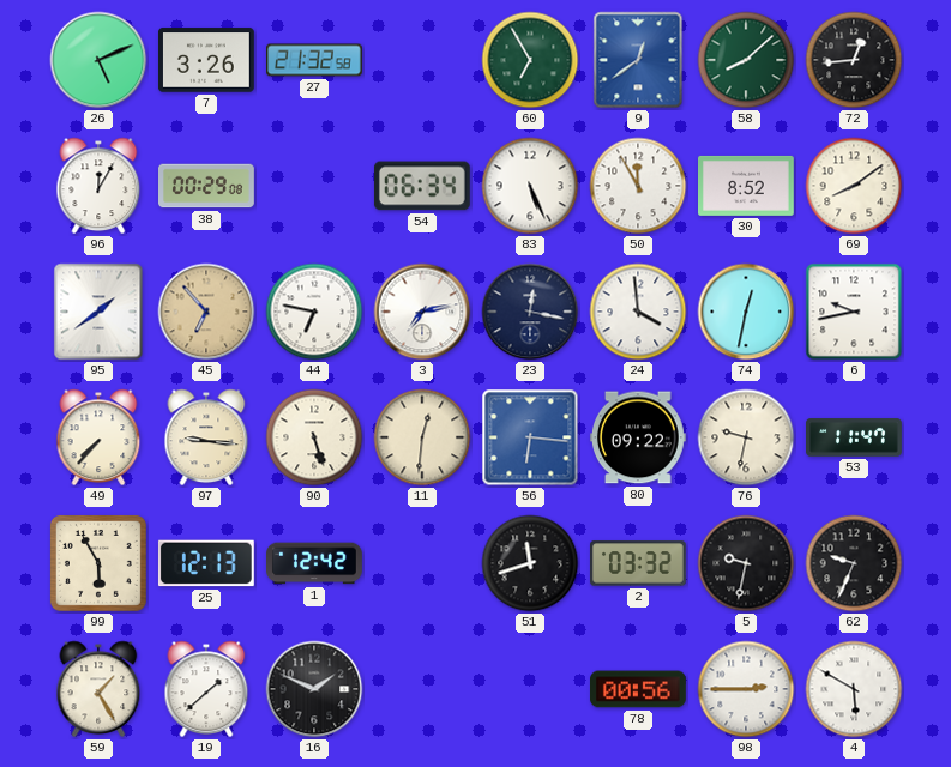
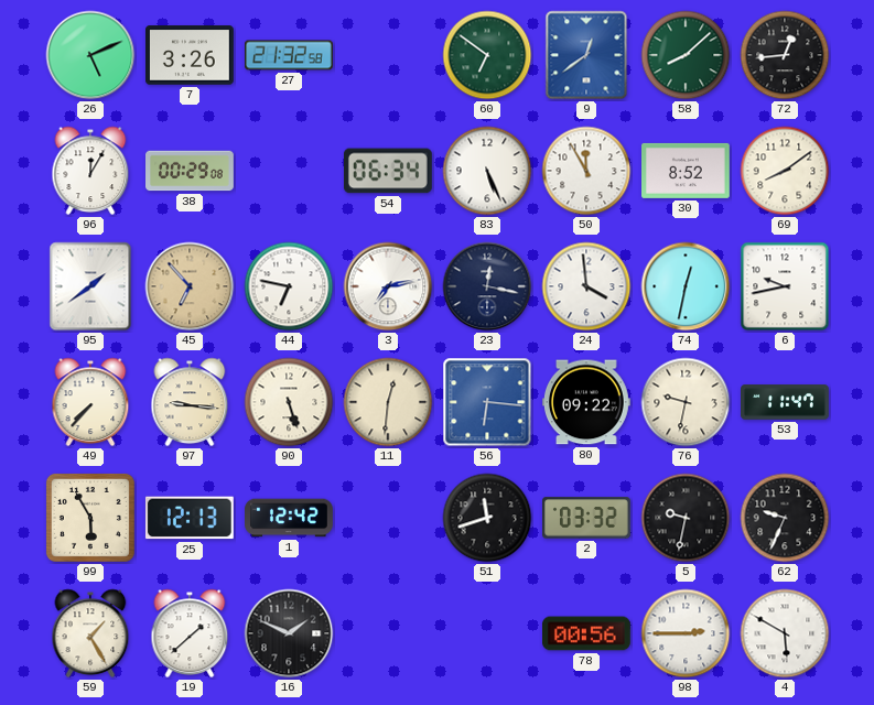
60: 6:55 -> 6:51 (487, 55)
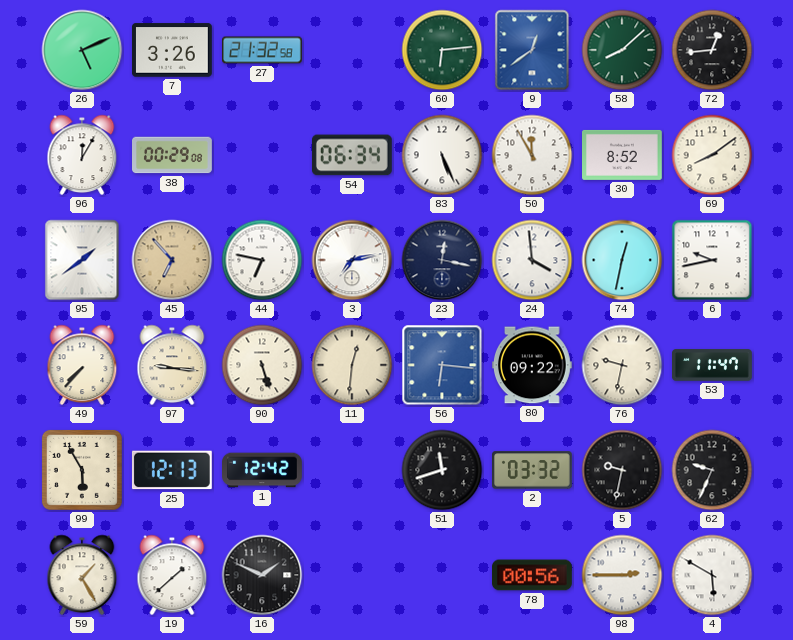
60: 6:51 -> 6:14 (442, 50)
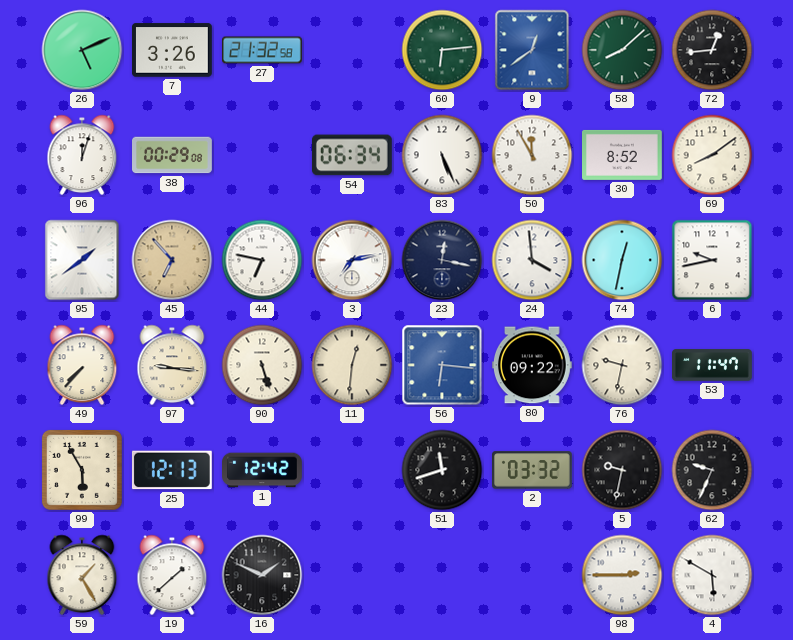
96: 12:05 -> 12:03 (82, 155)
78: 00:56 -> none (533, 575)
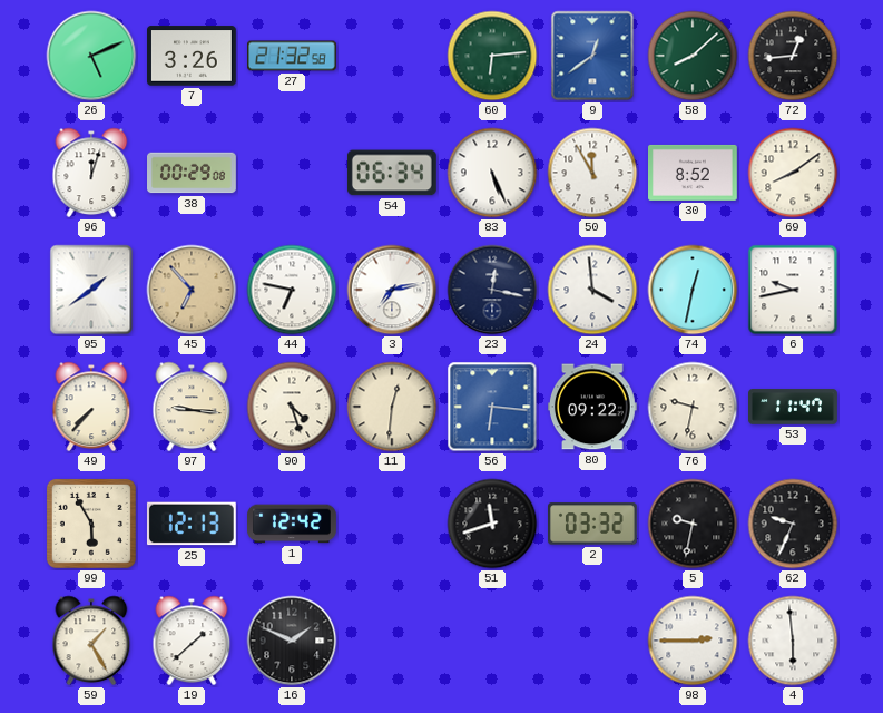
90: 5:27 -> 4:27 (292, 407)
4: 5:50 -> 5:59 (793, 641)
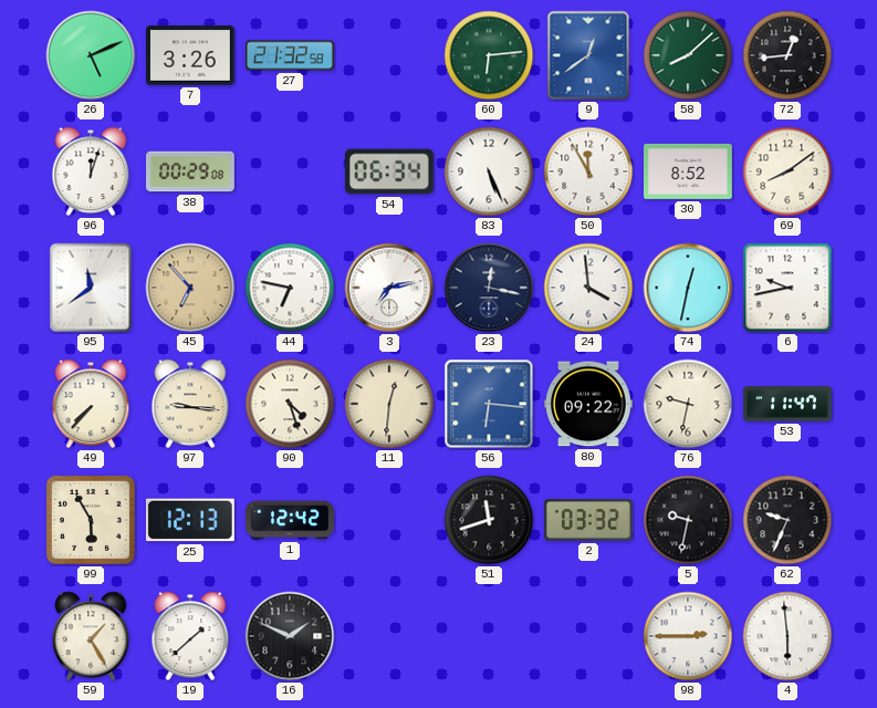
95: 1:39 -> 11:39 (91, 288)
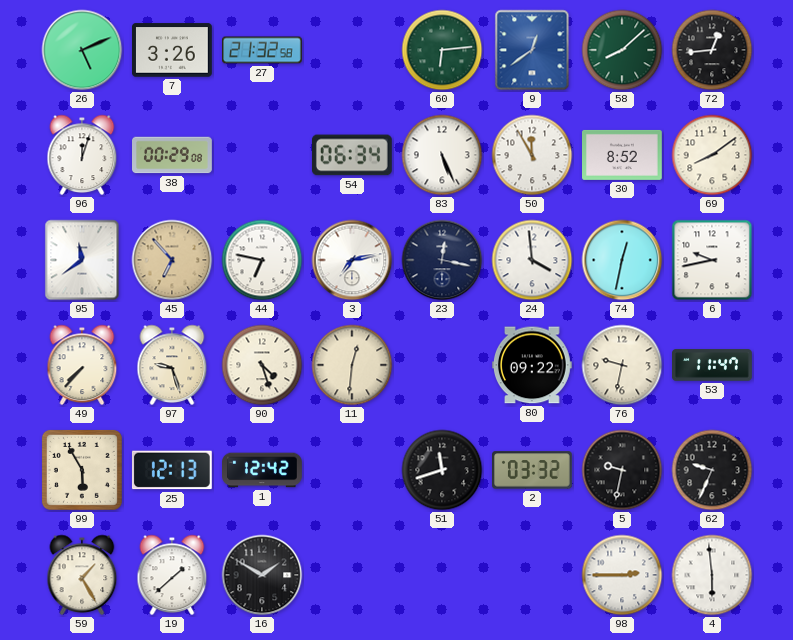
97: 9:16 -> 9:27 (172, 365)
56: 6:16 -> none (489, 404)
16: 1:49 -> 1:50 (262, 575)
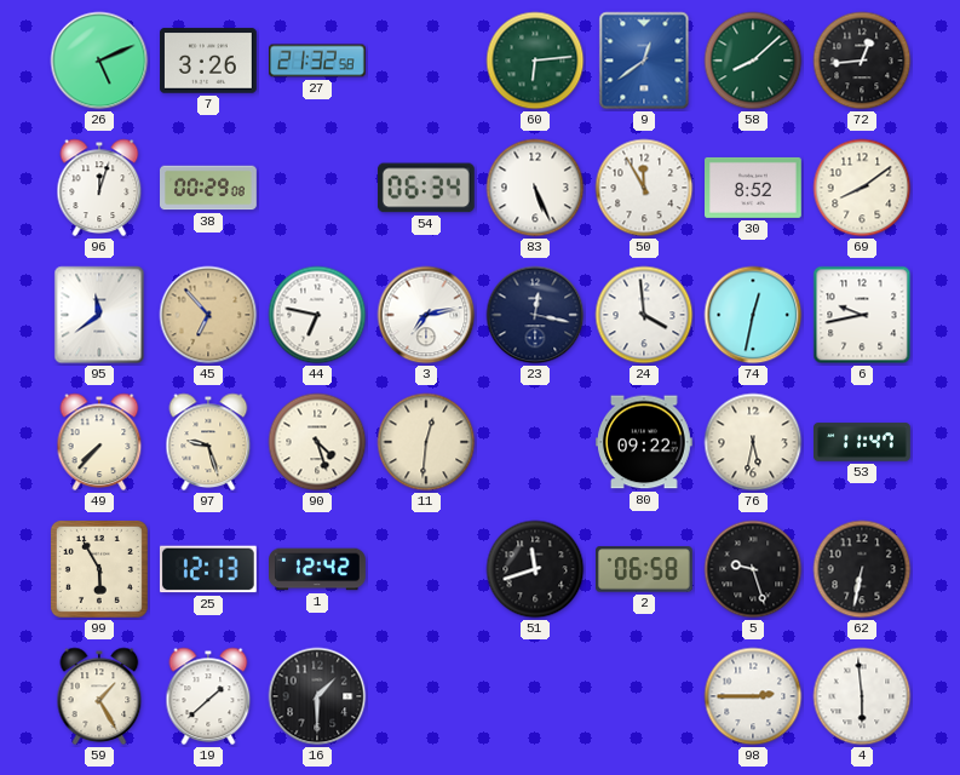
76: 9:32 -> 5:32 (753, 442)
2: 03:32 -> 06:58 (645, 569)
5: 9:32 -> 9:27 (753, 569)
62: 9:34 -> 6:32 (862, 569)
16: 1:50 -> 1:30 (317, 696)
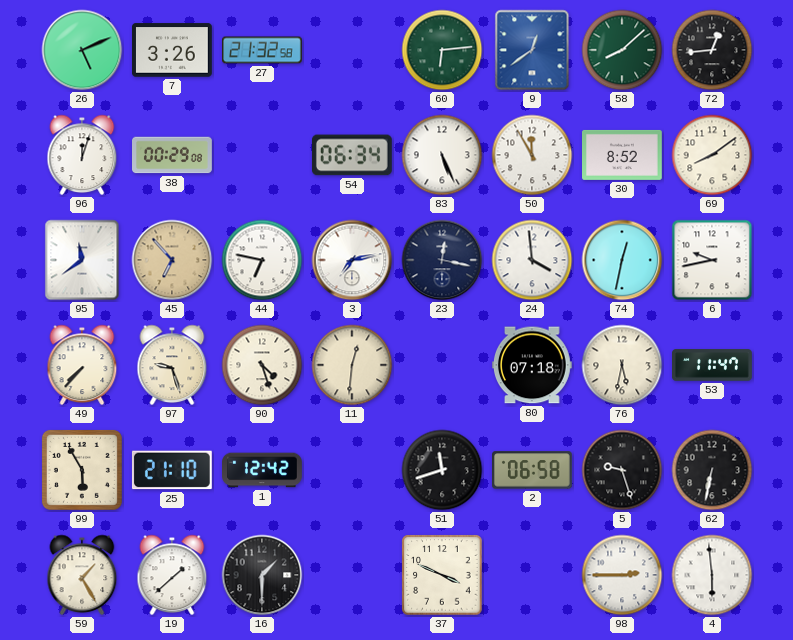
80: 09:22 -> 07:18 (533, 365)
25: 12:13 -> 21:10 (172, 470)
37: none -> 3:49 (442, 575)
